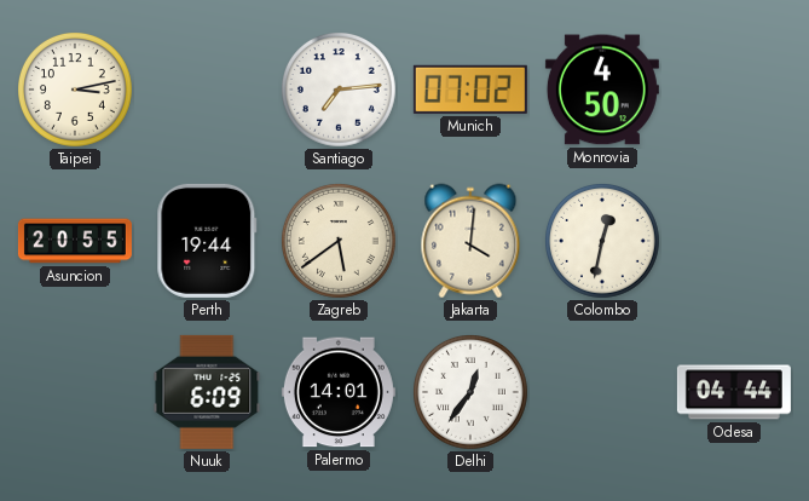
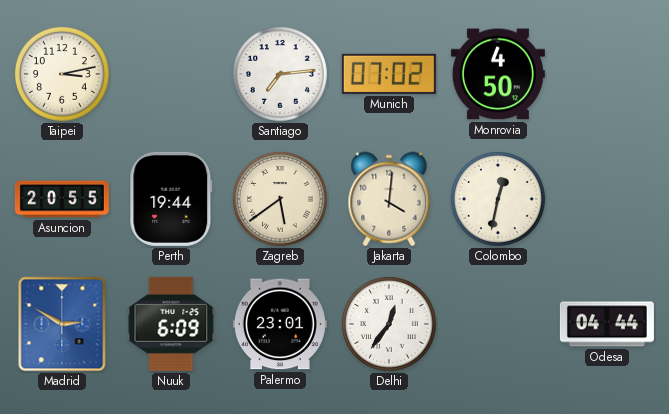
Madrid: none -> 2:50 (62, 324)
Palermo: 14:01 -> 23:01 (280, 324)
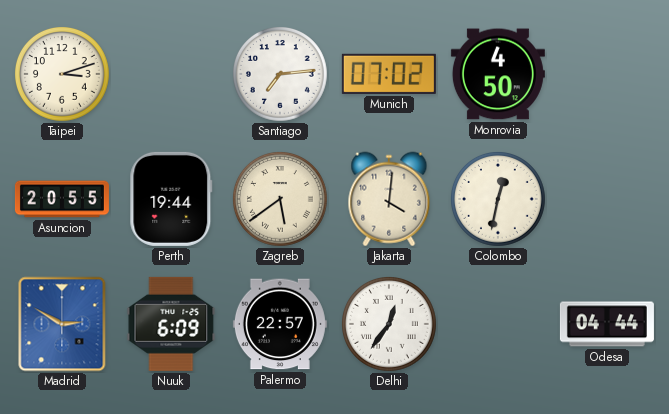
Taipei: 3:13 -> 3:12 (63, 75)
Palermo: 23:01 -> 22:57 (280, 324)
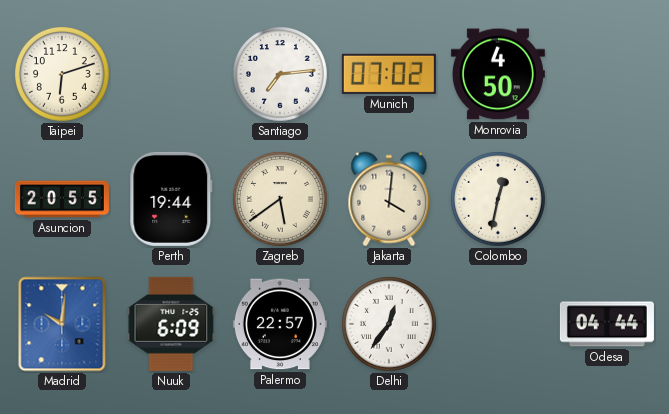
Taipei: 3:12 -> 6:12 (63, 75)
Madrid: 2:50 -> 10:01 (62, 324)
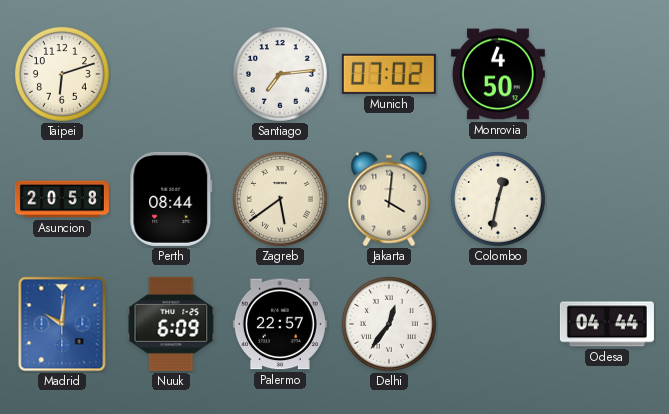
Asuncion: 20:55 -> 20:58 (62, 199)
Perth: 19:44 -> 08:44 (171, 199)
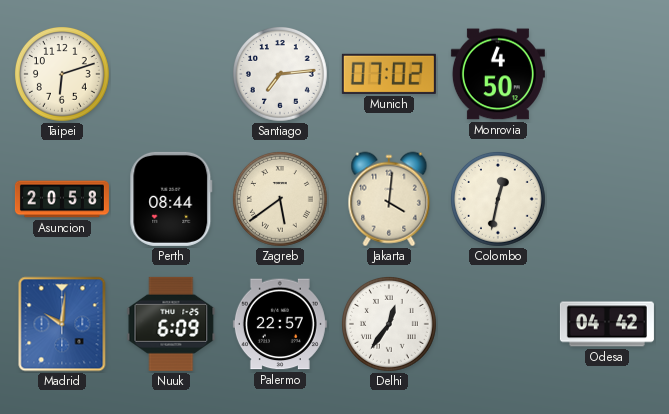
Odesa: 04:44 -> 04:42 (607, 324)
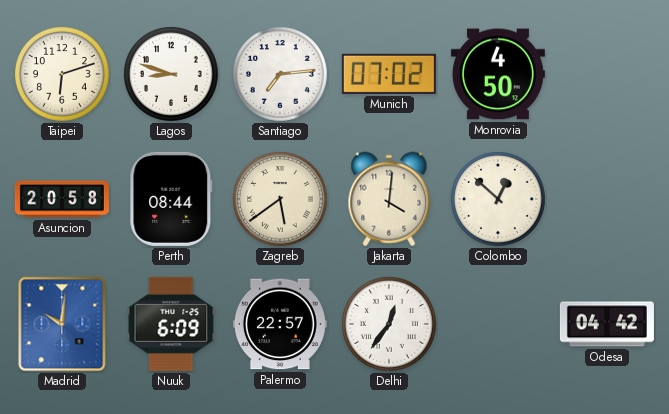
Lagos: none -> 8:48 (172, 75)
Colombo: 12:32 -> 12:52 (499, 200)
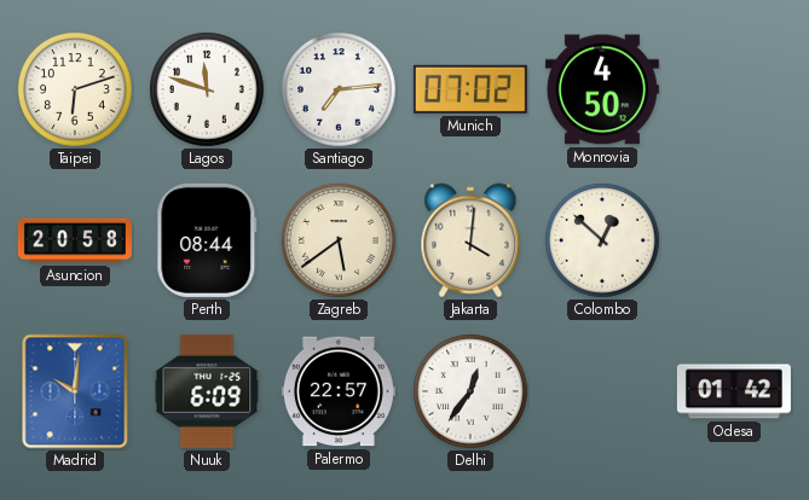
Lagos: 8:48 -> 11:48 (208, 91)
Odesa: 04:42 -> 01:42 (734, 391)
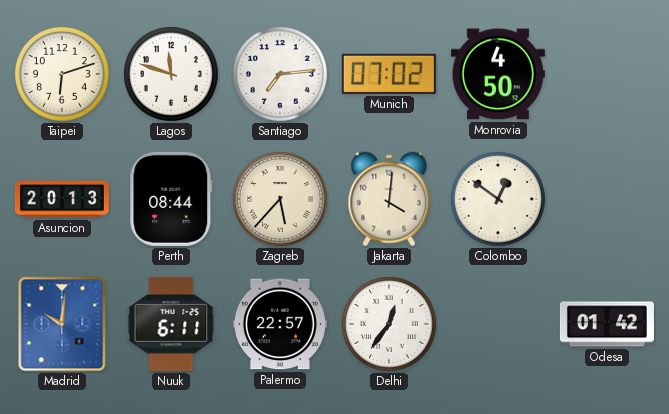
Asuncion: 20:58 -> 20:13 (62, 199)
Zagreb: 5:39 -> 5:37 (281, 200)
Colombo: 12:52 -> 12:51 (499, 200)
Nuuk: 6:09 -> 6:11 (171, 324)
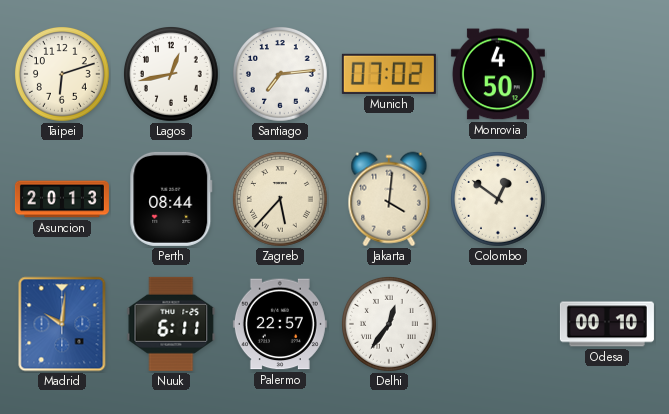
Lagos: 11:48 -> 12:43 (172, 75)
Odesa: 01:42 -> 00:10 (607, 324)
